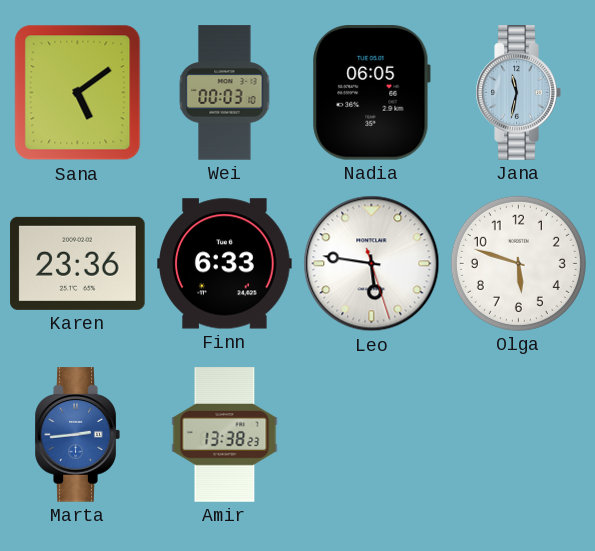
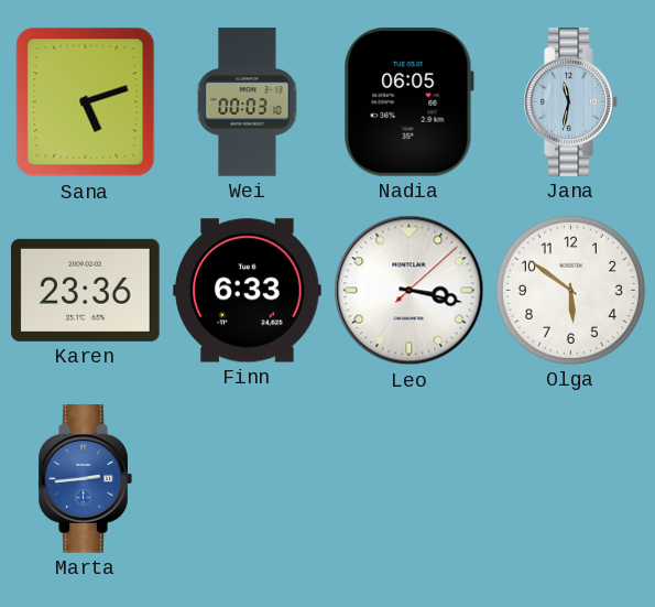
Sana: 5:09 -> 5:12 (86, 102)
Leo: 5:46 -> 3:17 (410, 291)
Olga: 5:48 -> 5:51 (570, 290)
Amir: 13:38 -> none (225, 435)
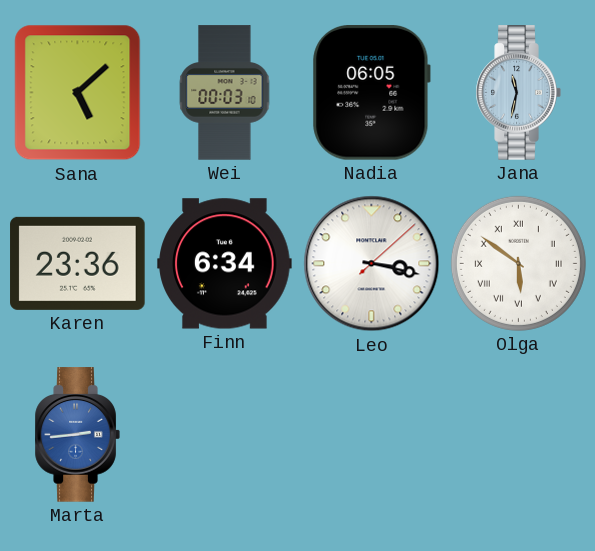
Sana: 5:12 -> 5:08 (78, 93)
Finn: 6:33 -> 6:34 (225, 264)
Olga numerals: Arabic -> Roman (518, 263)
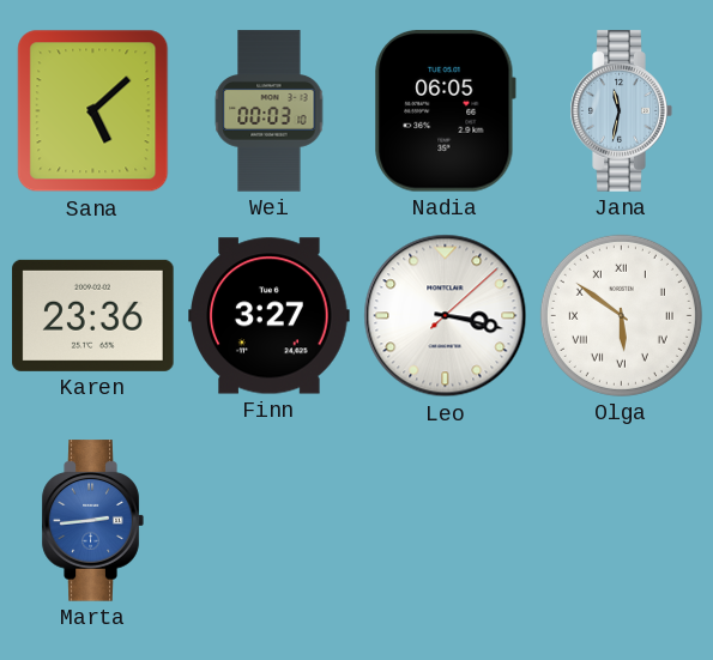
Finn: 6:34 -> 3:27 (270, 316)
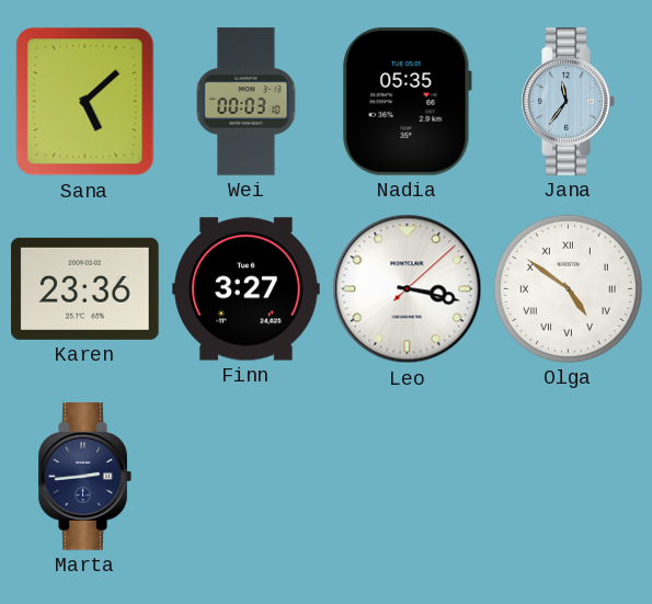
Nadia: 06:05 -> 05:35 (407, 102)
Jana: 11:32 -> 11:36 (568, 102)
Olga: 5:51 -> 4:51 (568, 288)
Marta dial: blue -> navy (84, 477)
